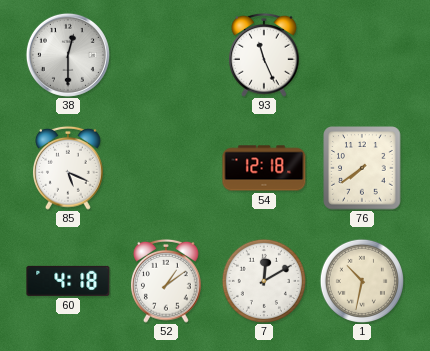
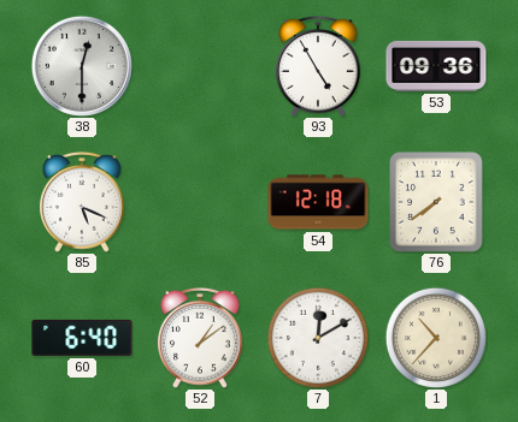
93: 11:26 -> 4:55 (319, 66)
53: none -> 09:36 (436, 66)
60: 4:18 -> 6:40 (82, 338)
1: 10:32 -> 10:37 (436, 338)
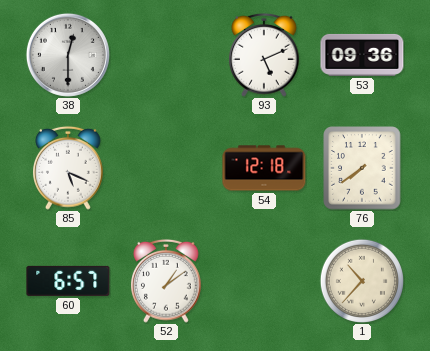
93: 4:55 -> 5:11 (265, 55)
60: 6:40 -> 6:57 (68, 281)
7: 12:10 -> none (318, 338)
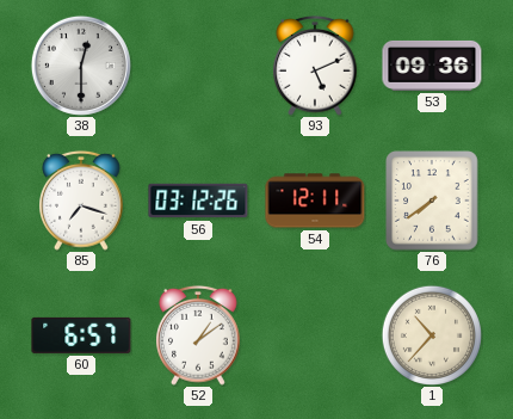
85: 5:19 -> 7:18 (82, 201)
56: none -> 03:12 (198, 201)
54: 12:18 -> 12:11 (315, 201)
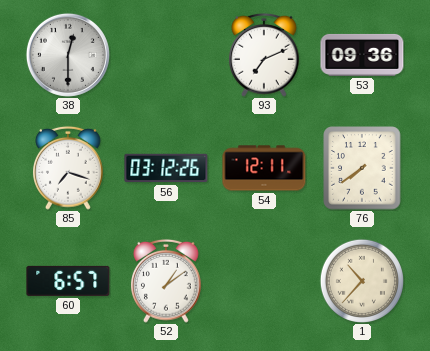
93: 5:11 -> 7:11 (265, 55)
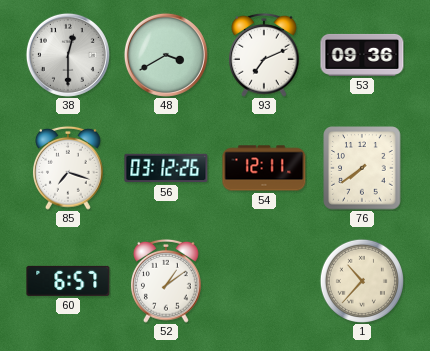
48: none -> 3:40 (166, 55)
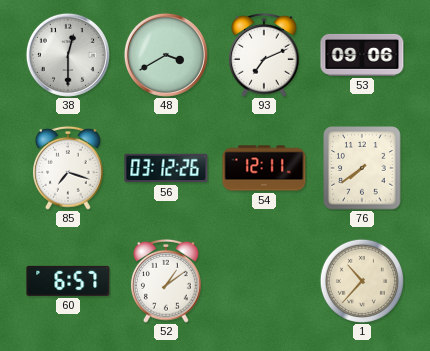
53: 09:36 -> 09:06 (362, 55)
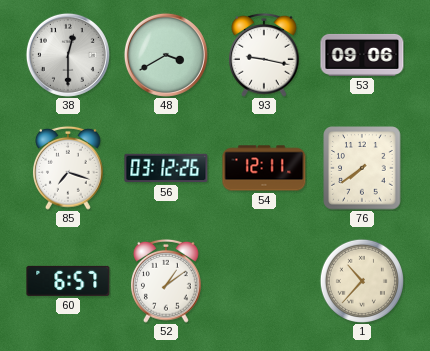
93: 7:11 -> 9:17 (265, 55)
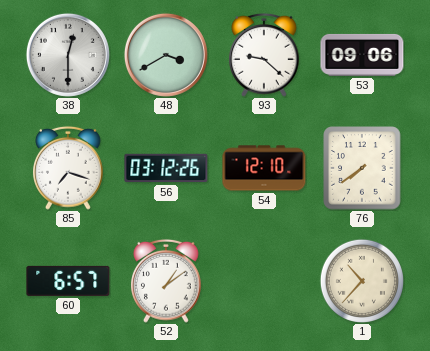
93: 9:17 -> 9:22 (265, 55)
54: 12:11 -> 12:10 (264, 168)
